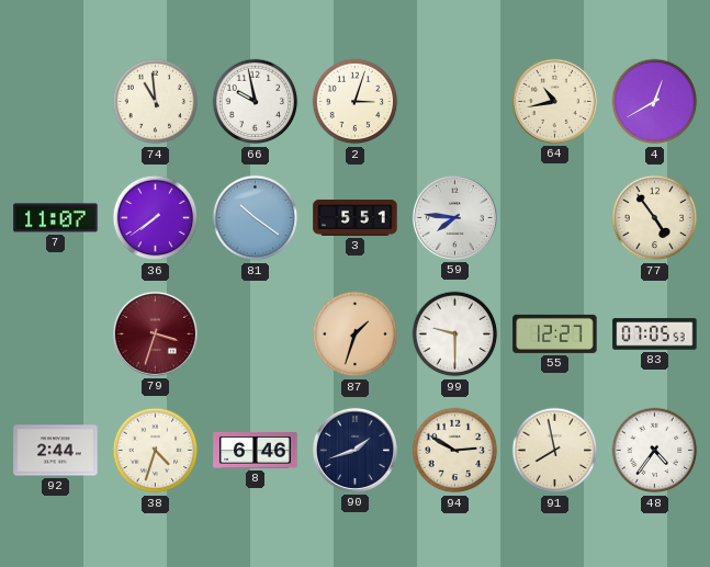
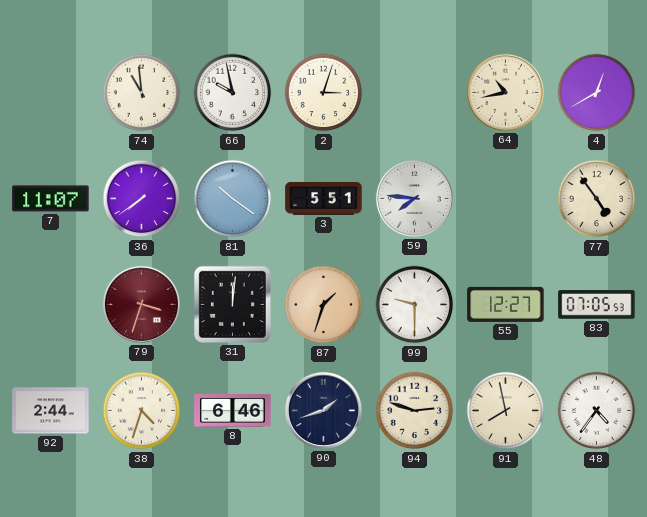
31: none -> 12:01 (232, 304)
94: 2:50 -> 2:48 (415, 411)
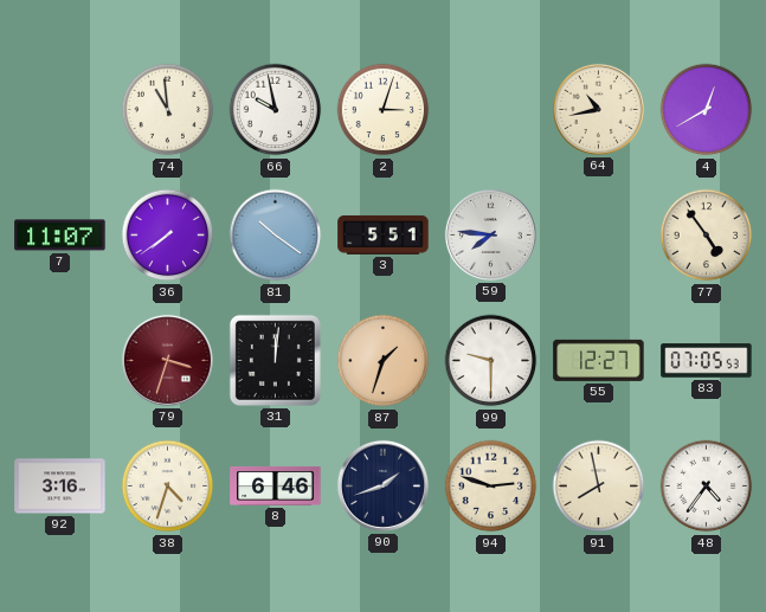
92: 2:44 -> 3:16 (60, 487)
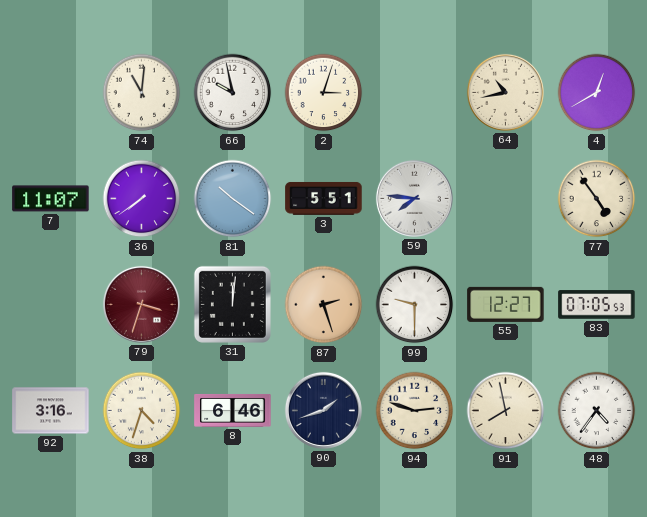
74: 10:59 -> 11:01 (142, 93)
87: 1:33 -> 2:27 (324, 305)
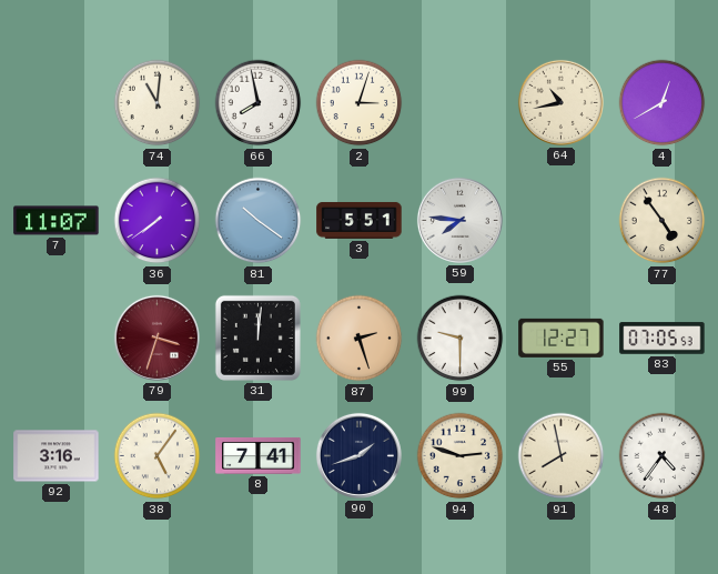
66: 9:58 -> 7:58 (259, 103)
38: 4:33 -> 5:06 (158, 456)
8: 6:46 -> 7:41 (259, 455)
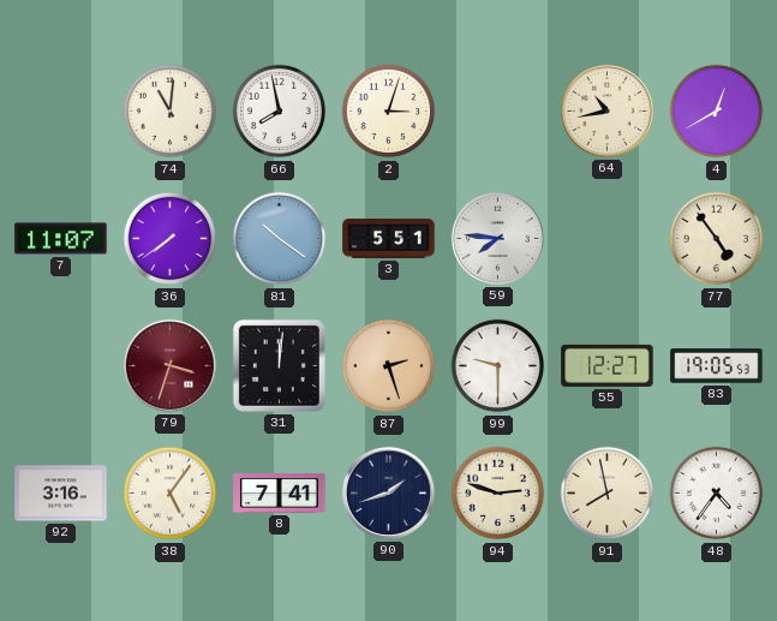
83: 07:05 -> 19:05 (717, 366)
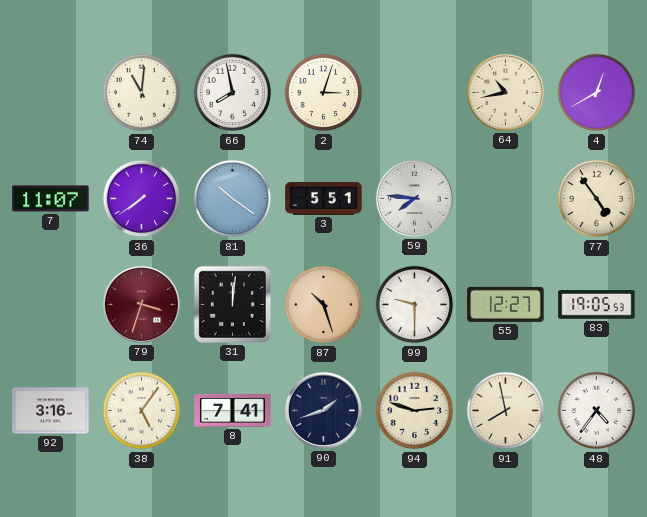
87: 2:27 -> 10:27 (324, 305)
